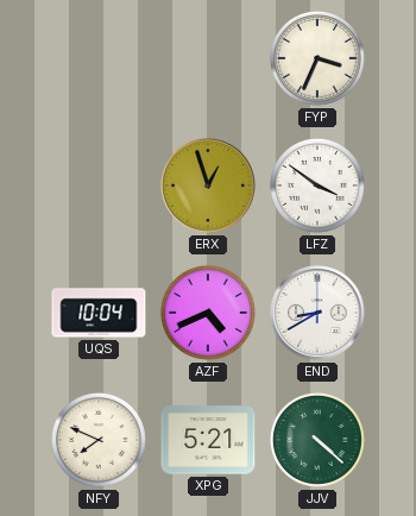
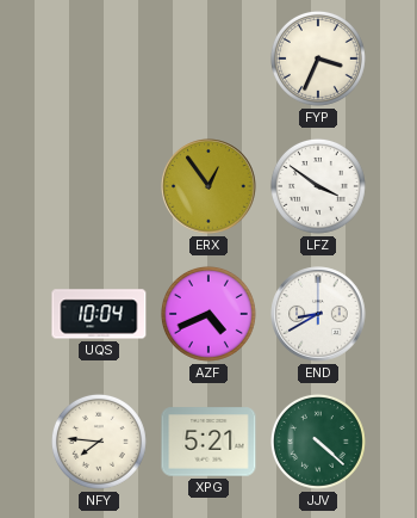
ERX: 12:57 -> 12:54 (208, 186)
NFY: 7:49 -> 7:46 (99, 442)
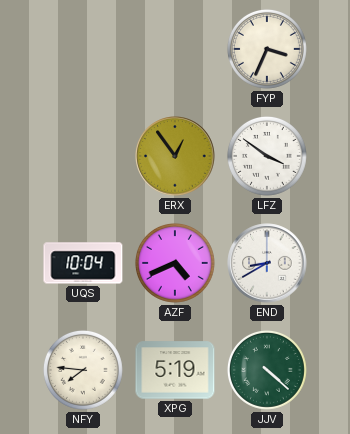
XPG: 5:21 -> 5:19 (175, 370)
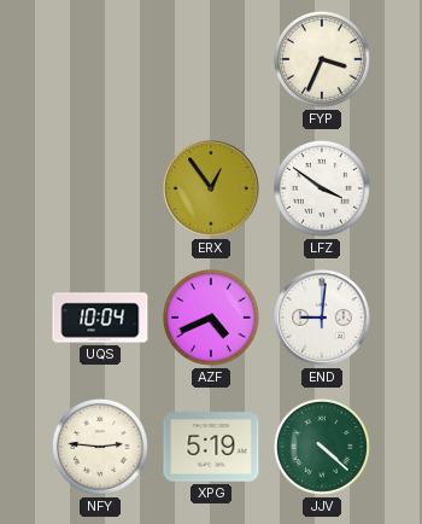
END: 8:40 -> 9:01 (322, 318)
NFY: 7:46 -> 2:46 (100, 447)
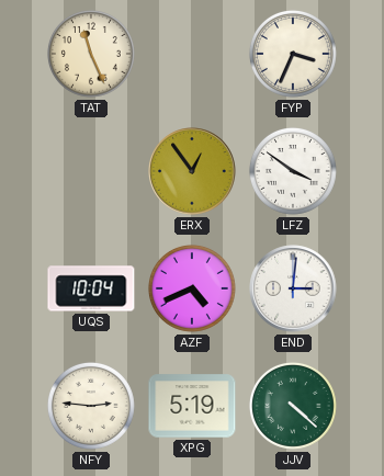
TAT: none -> 11:26 (91, 54)
END: 9:01 -> 3:01 (293, 288)
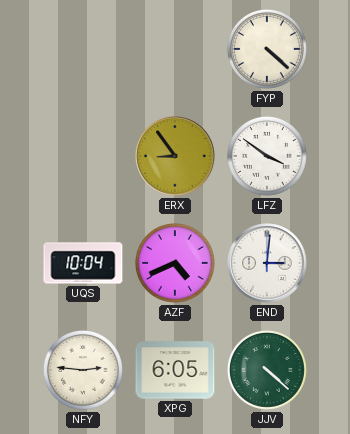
TAT: 11:26 -> none (91, 54)
FYP: 3:34 -> 4:22 (267, 49)
ERX: 12:54 -> 8:54 (175, 156)
XPG: 5:19 -> 6:05 (175, 370)
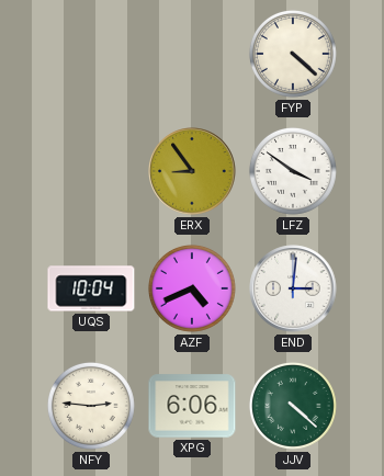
XPG: 6:05 -> 6:06 (192, 406)
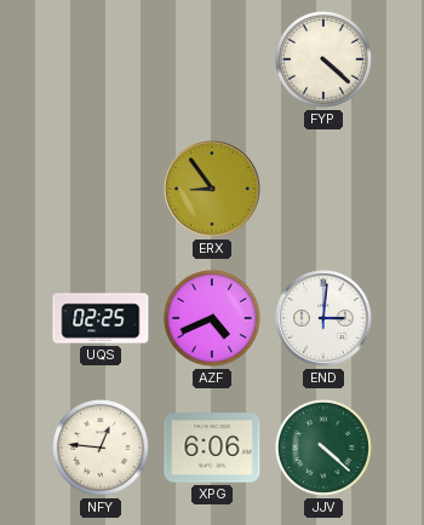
LFZ: 3:51 -> none (293, 171)
UQS: 10:04 -> 02:25 (101, 318)
NFY: 2:46 -> 12:46 (101, 448)
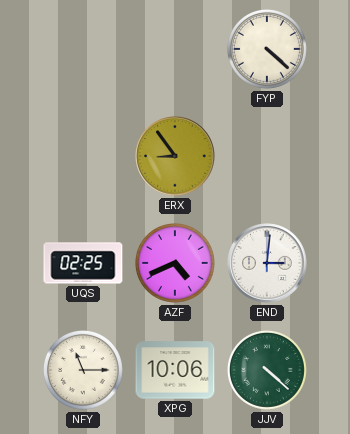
NFY: 12:46 -> 11:15 (83, 370)
XPG: 6:06 -> 10:06 (175, 370)
